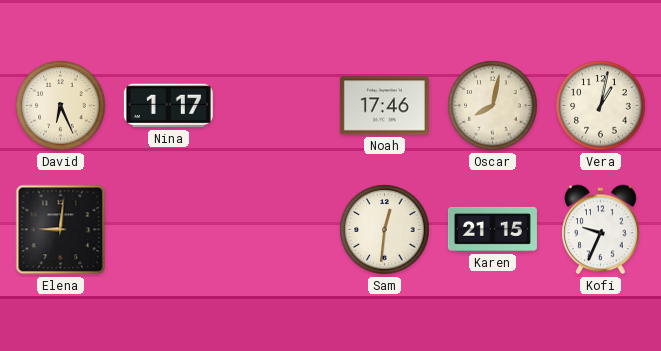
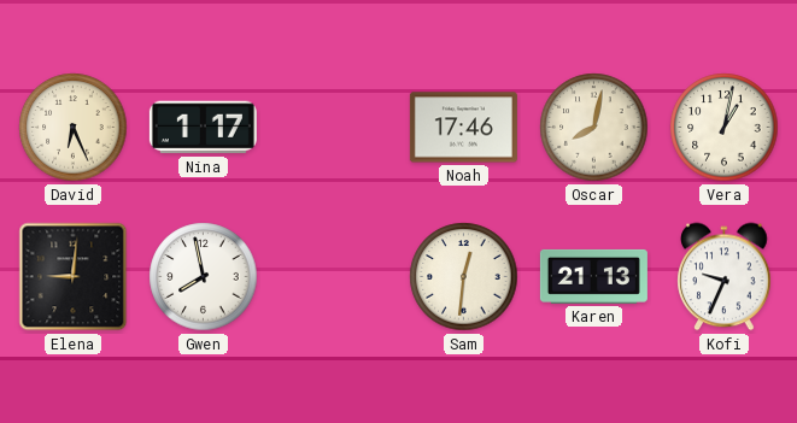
Gwen: none -> 7:58 (204, 277)
Karen: 21:15 -> 21:13 (593, 276)
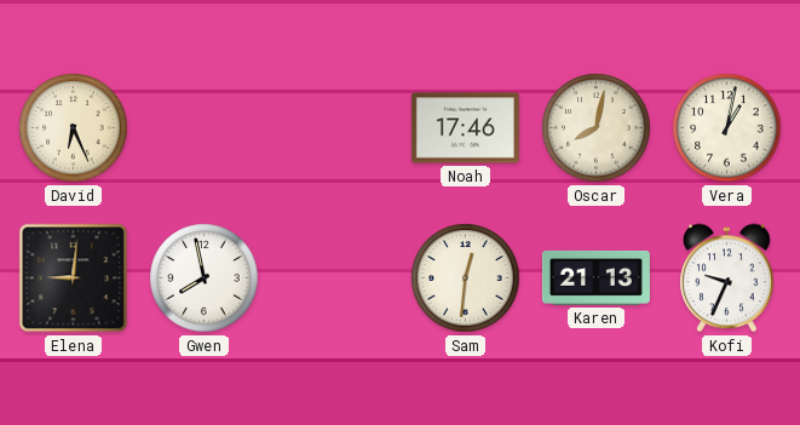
Nina: 1:17 -> none (203, 128)
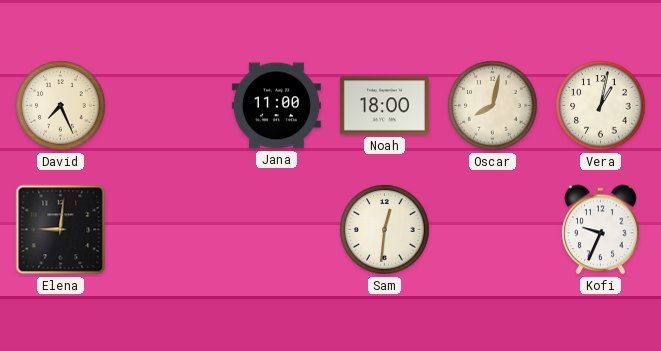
David: 6:26 -> 7:26 (61, 106)
Jana: none -> 11:00 (276, 106)
Noah: 17:46 -> 18:00 (384, 106)
Gwen: 7:58 -> none (205, 278)
Karen: 21:13 -> none (595, 277)
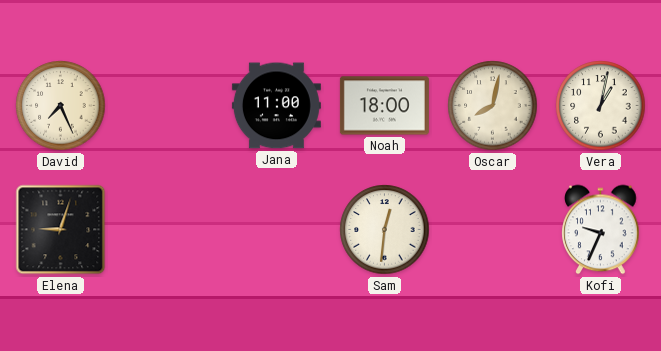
Elena: 9:01 -> 9:03 (61, 230)
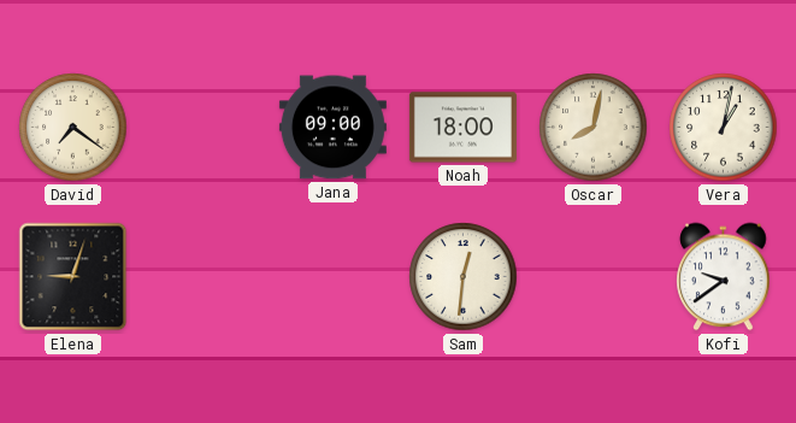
David: 7:26 -> 7:21 (73, 128)
Jana: 11:00 -> 09:00 (332, 128)
Kofi: 9:34 -> 9:39 (724, 277)
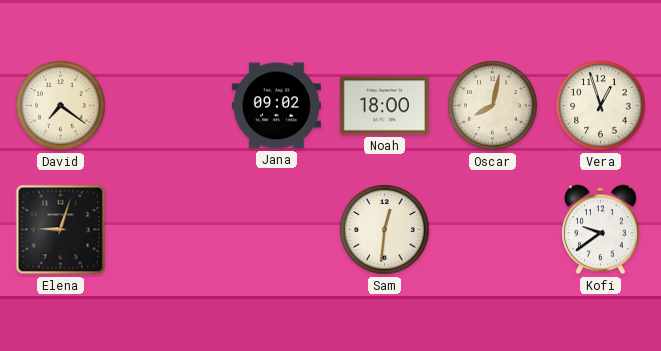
Jana: 09:00 -> 09:02 (276, 106)
Vera: 1:02 -> 12:57 (601, 106)
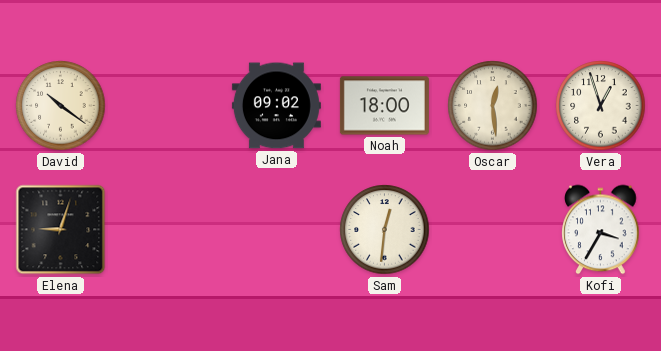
David: 7:21 -> 10:21 (61, 106)
Oscar: 8:02 -> 12:29 (493, 106)
Kofi: 9:39 -> 3:35 (601, 230)
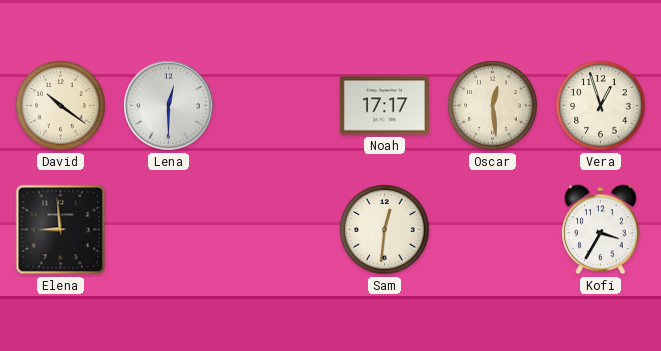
Lena: none -> 12:30 (169, 106)
Jana: 09:02 -> none (276, 106)
Noah: 18:00 -> 17:17 (384, 106)
Elena: 9:03 -> 8:59 (61, 230)
